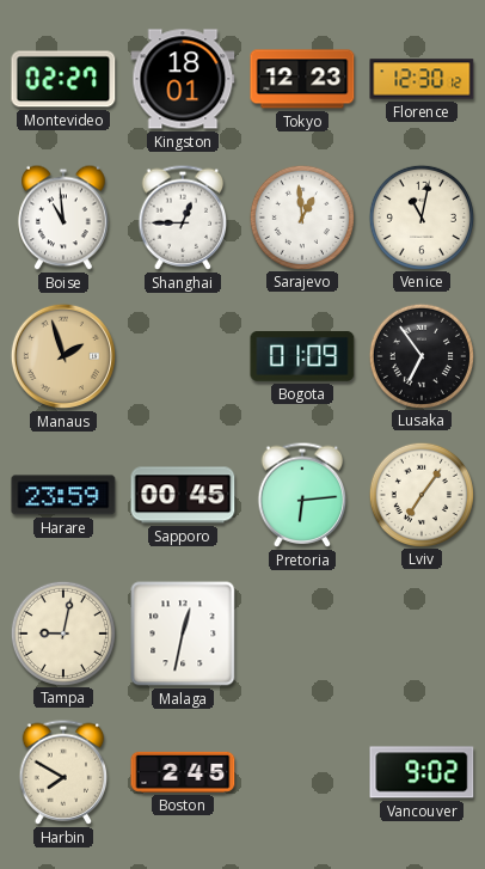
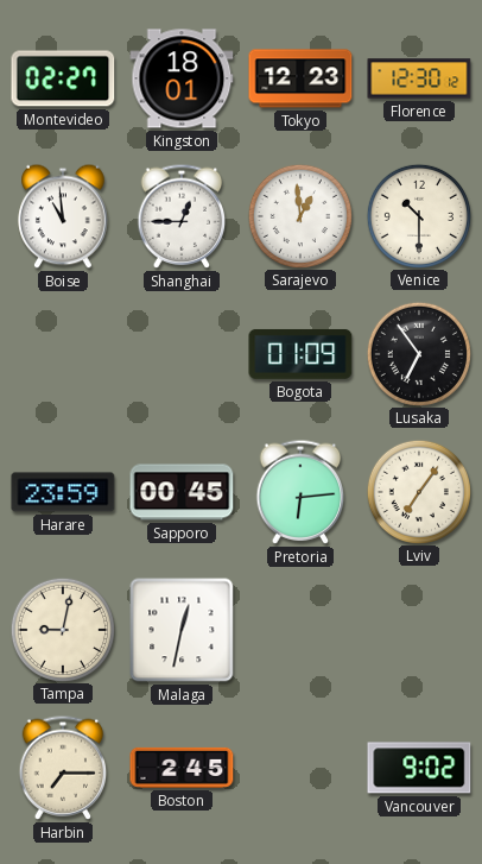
Venice: 11:02 -> 10:30 (419, 215)
Manaus: 1:57 -> none (63, 356)
Harbin: 7:50 -> 7:15 (63, 768)
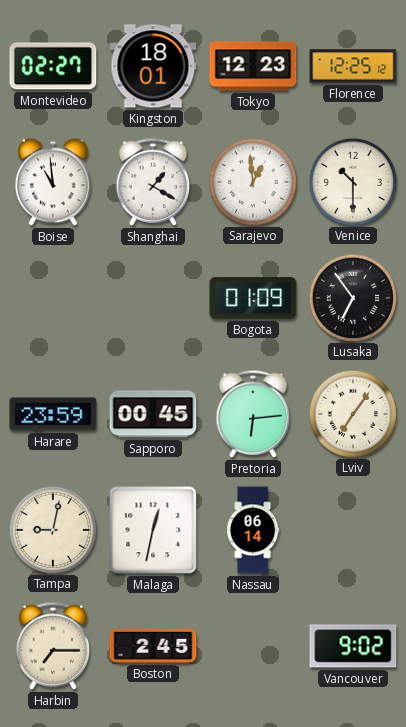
Florence: 12:30 -> 12:25 (353, 66)
Shanghai: 12:45 -> 1:20 (153, 182)
Nassau: none -> 06:14 (253, 530)
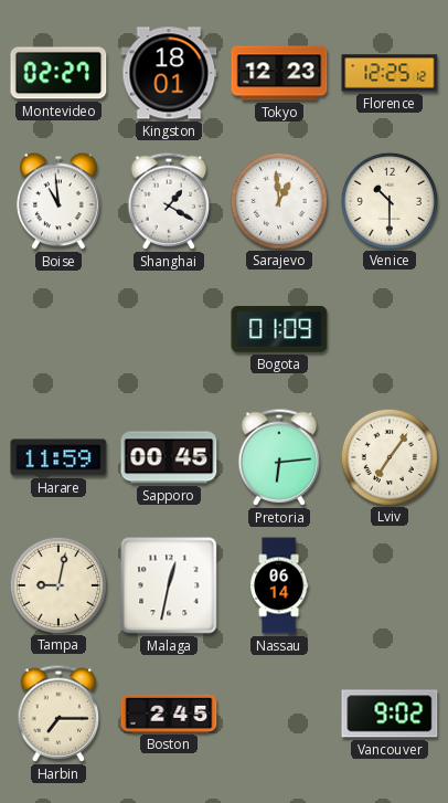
Lusaka: 6:54 -> none (353, 297)
Harare: 23:59 -> 11:59 (58, 457)
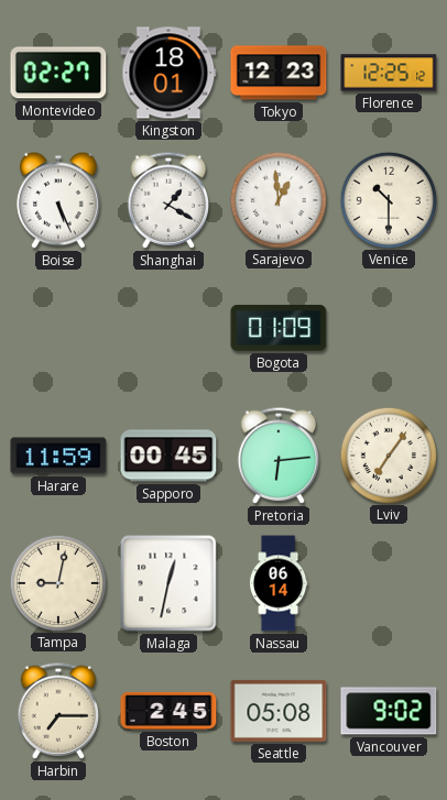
Boise: 10:59 -> 5:26 (58, 200)
Seattle: none -> 05:08 (279, 711)
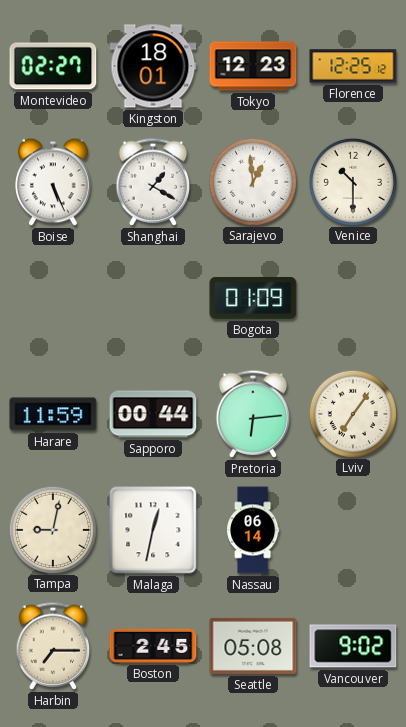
Sapporo: 00:45 -> 00:44 (153, 414)
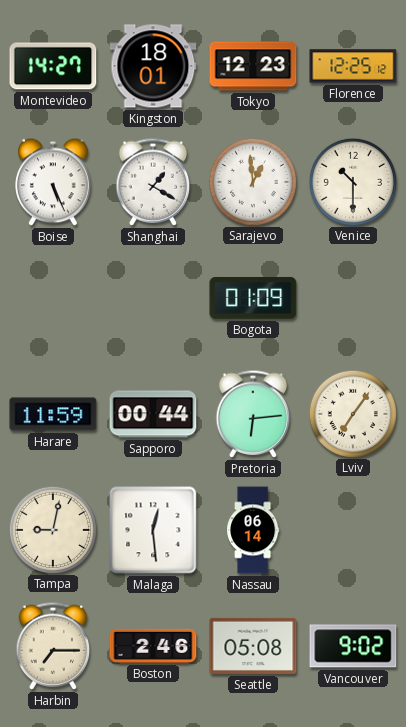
Montevideo: 02:27 -> 14:27 (53, 66)
Malaga: 12:32 -> 12:29 (153, 530)
Boston: 2:45 -> 2:46 (153, 646)
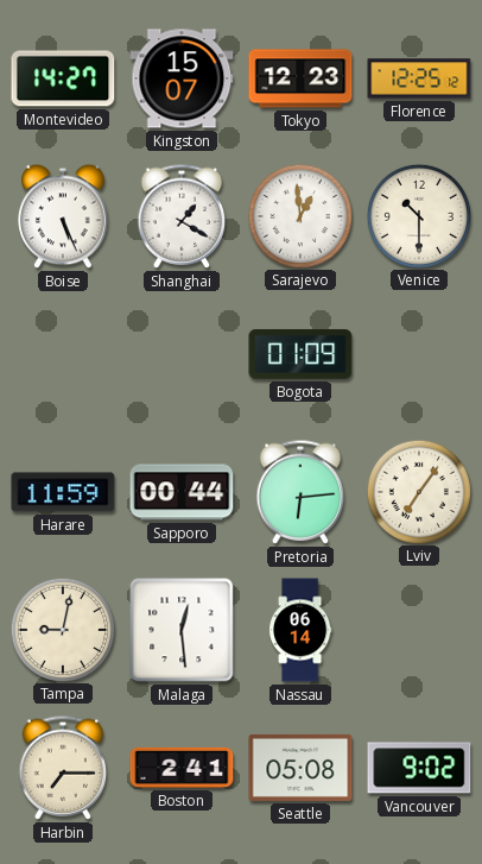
Kingston: 18:01 -> 15:07 (182, 78)
Boston: 2:46 -> 2:41 (182, 768)
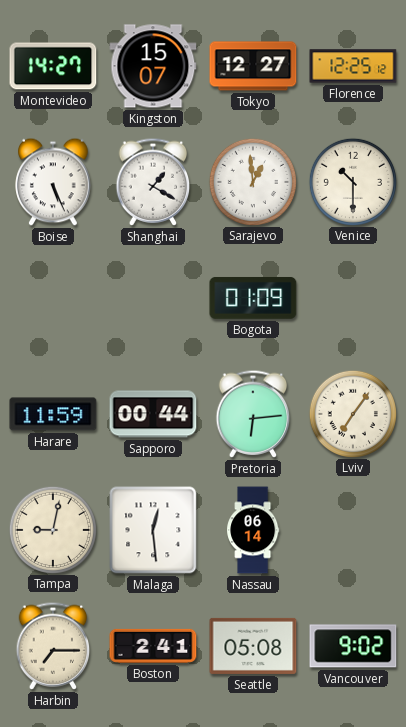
Tokyo: 12:23 -> 12:27 (253, 66)
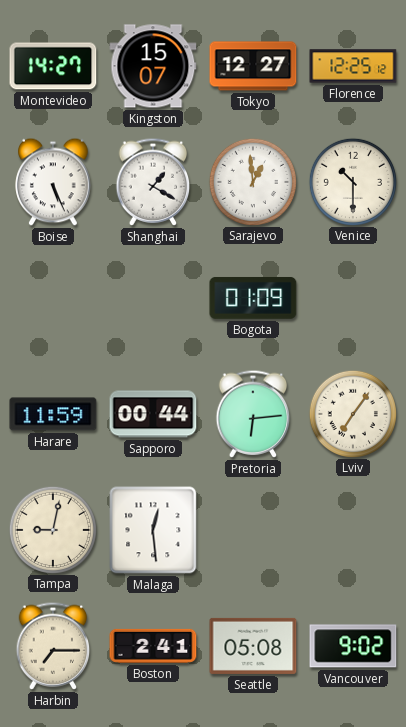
Nassau: 06:14 -> none (253, 530)
